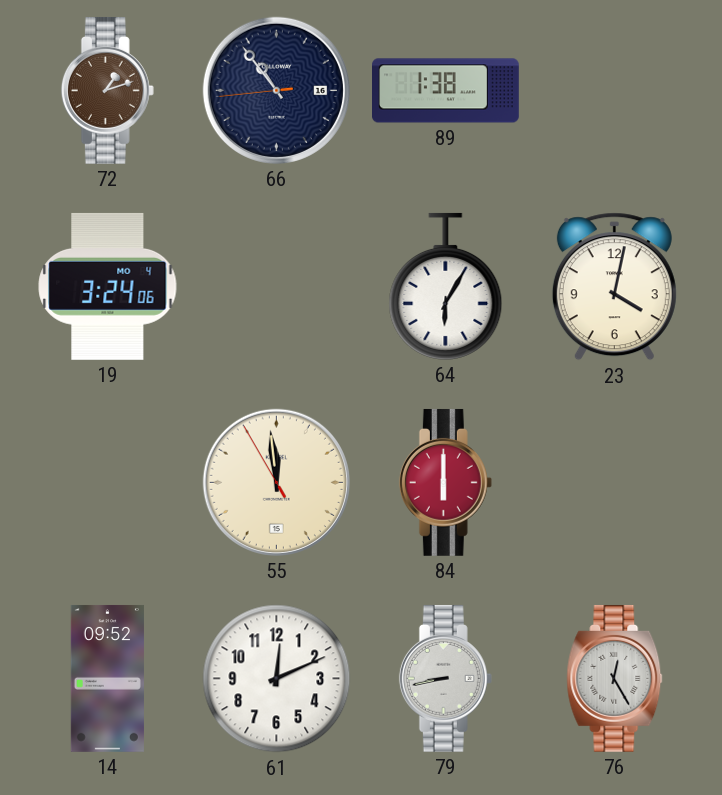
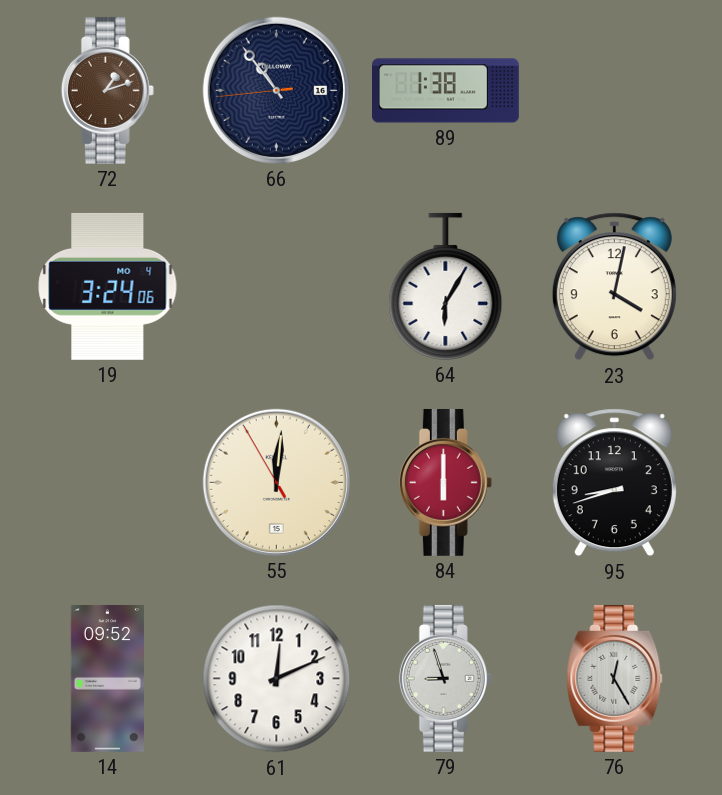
55: 11:58 -> 12:00 (276, 482)
95: none -> 8:42 (614, 483)
79: 8:43 -> 8:57 (445, 678)
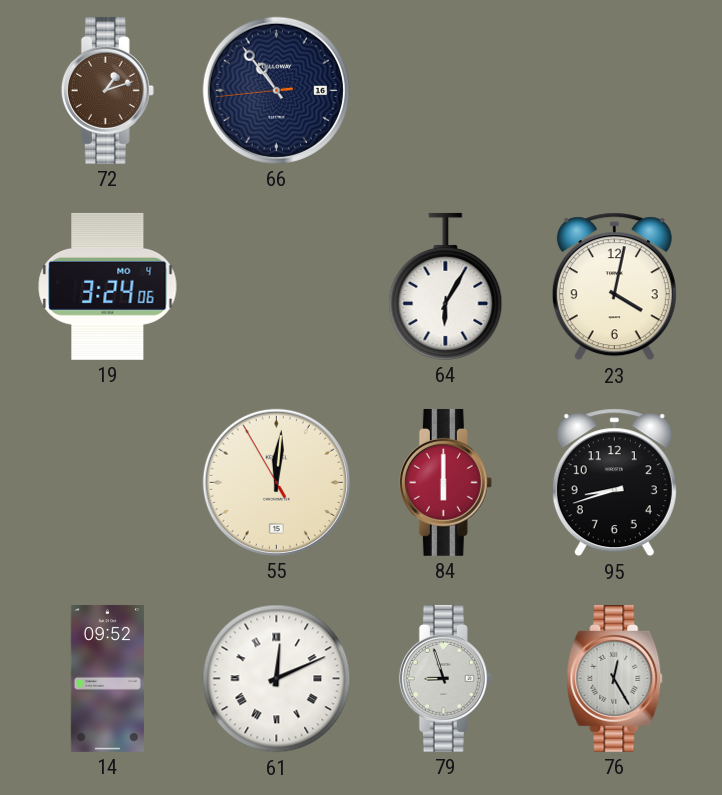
89: 1:38 -> none (446, 91)
61 numerals: Arabic -> Roman (277, 679)
